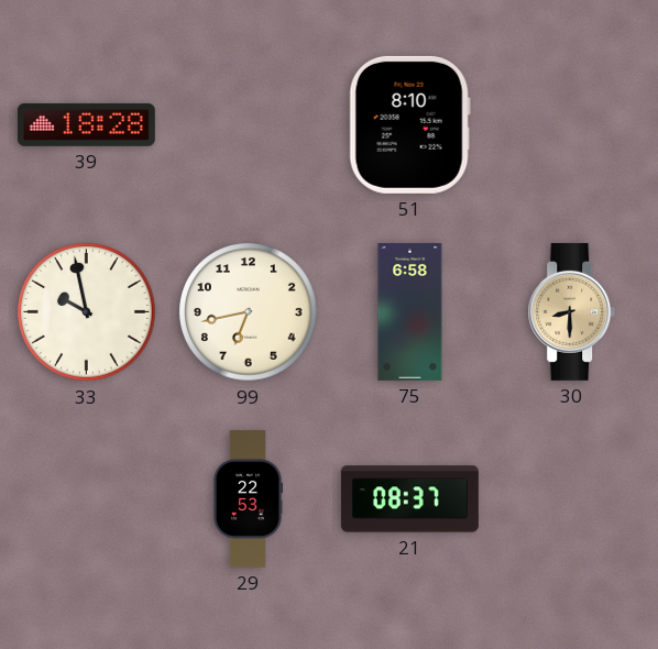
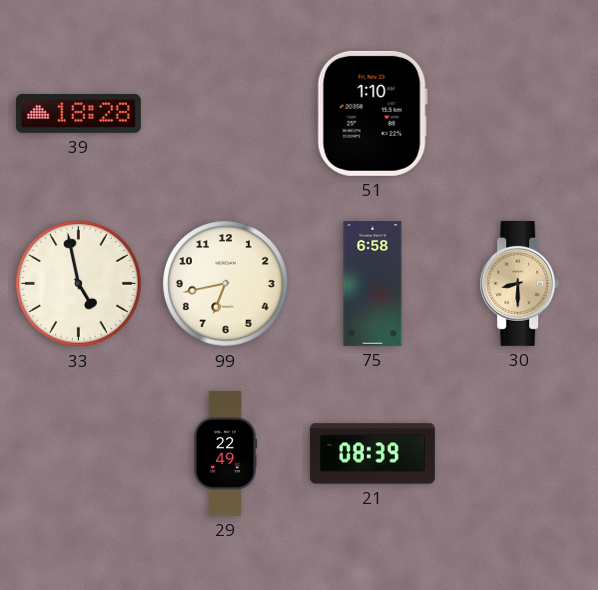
51: 8:10 -> 1:10 (372, 113)
33: 9:58 -> 4:58 (79, 284)
29: 22:53 -> 22:49 (225, 453)
21: 08:37 -> 08:39 (372, 454)
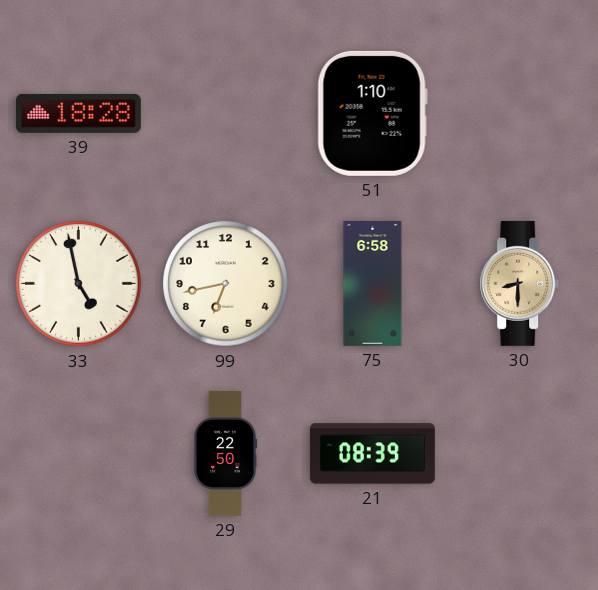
29: 22:49 -> 22:50 (225, 453)
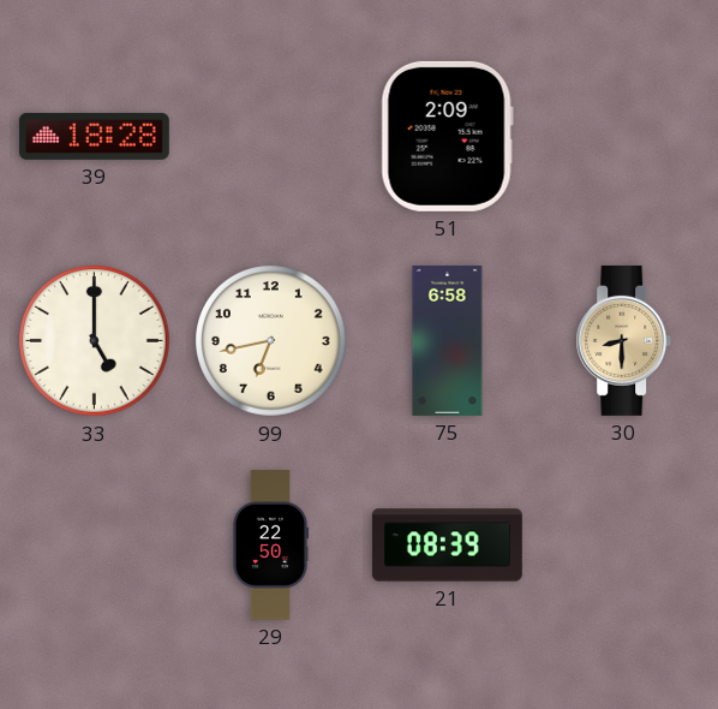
51: 1:10 -> 2:09 (447, 136)
33: 4:58 -> 5:00 (95, 341)
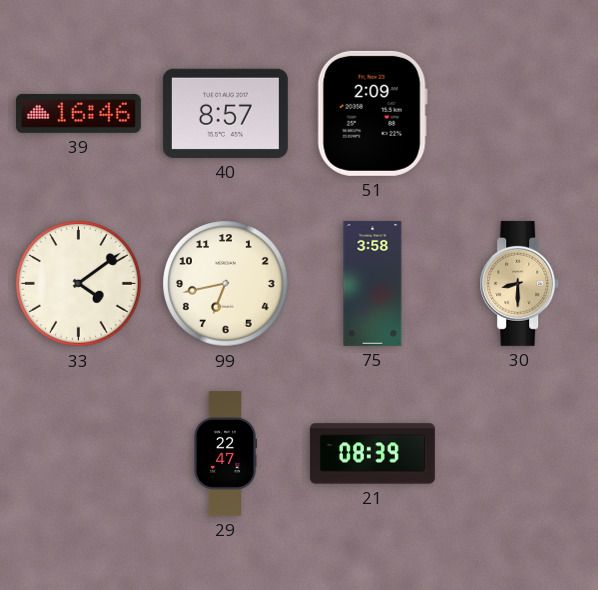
39: 18:28 -> 16:46 (78, 113)
40: none -> 8:57 (225, 113)
33: 5:00 -> 4:09 (79, 284)
75: 6:58 -> 3:58 (373, 283)
29: 22:50 -> 22:47 (225, 453)
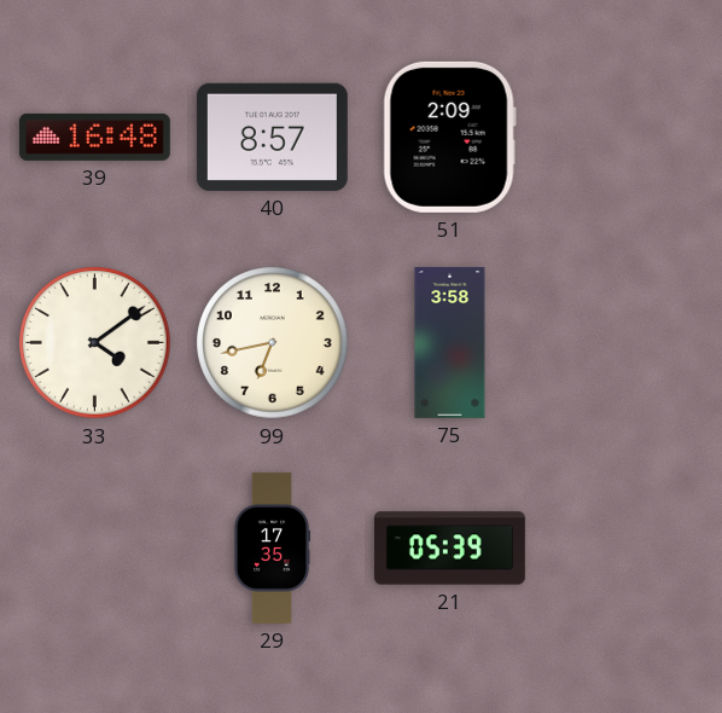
39: 16:46 -> 16:48 (94, 137)
30: 8:30 -> none (520, 283)
29: 22:47 -> 17:35 (272, 547)
21: 08:39 -> 05:39 (449, 549)
